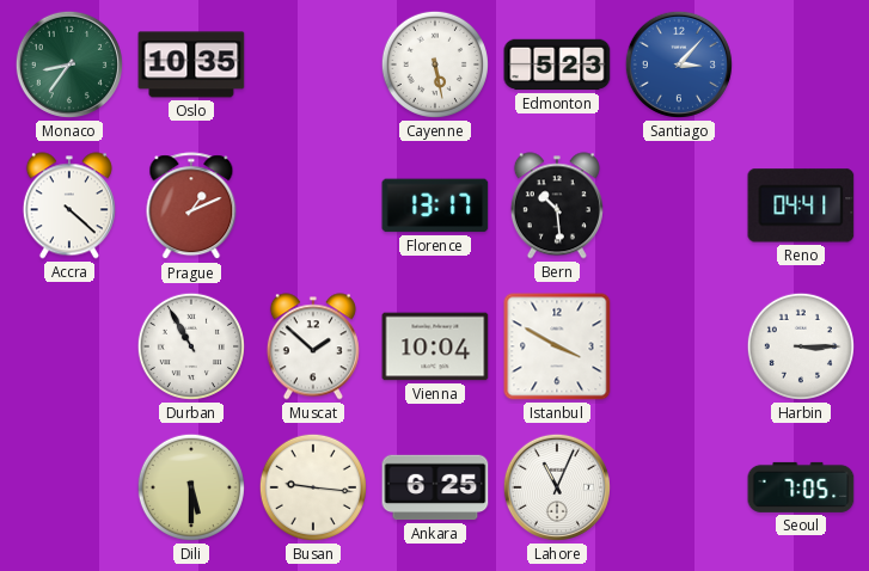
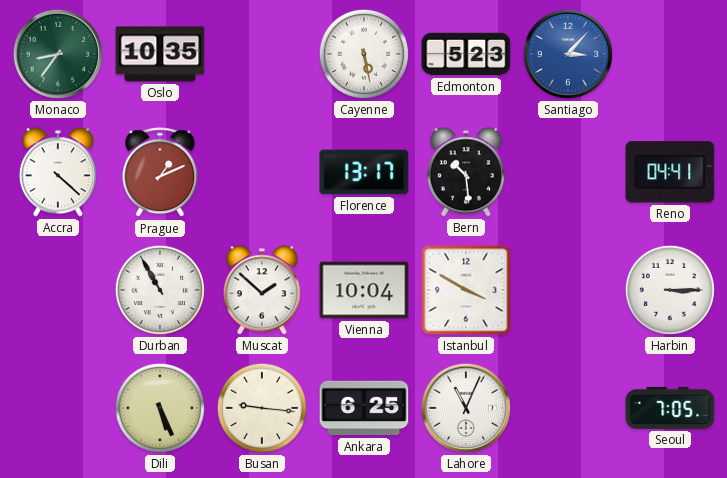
Dili: 5:30 -> 5:26 (160, 408)
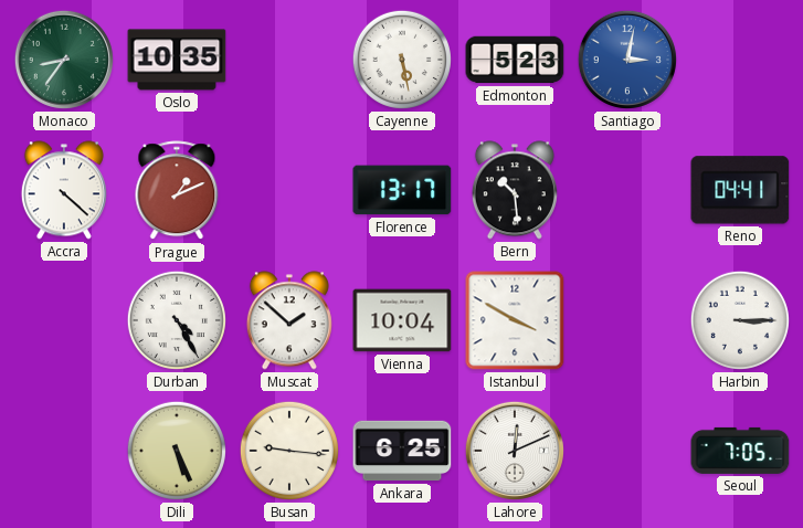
Santiago: 3:07 -> 3:02 (627, 60)
Durban: 10:55 -> 4:25 (177, 320)
Lahore: 11:04 -> 12:11 (515, 451)
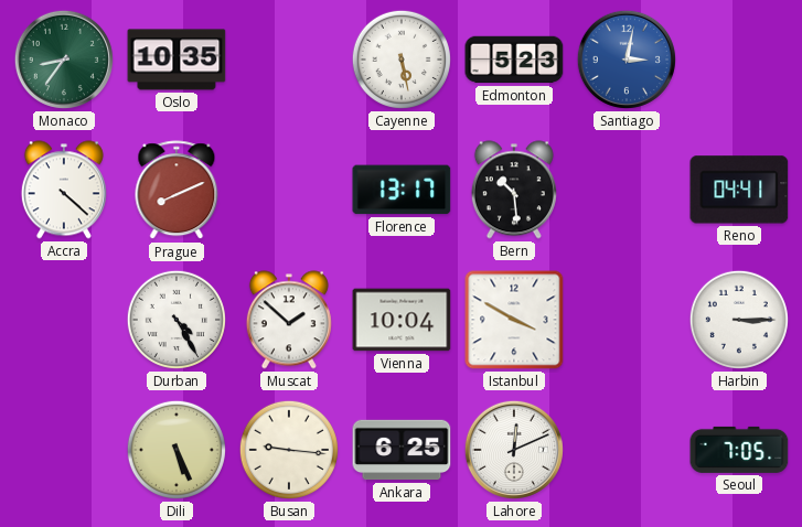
Prague: 1:11 -> 8:11 (177, 191)
